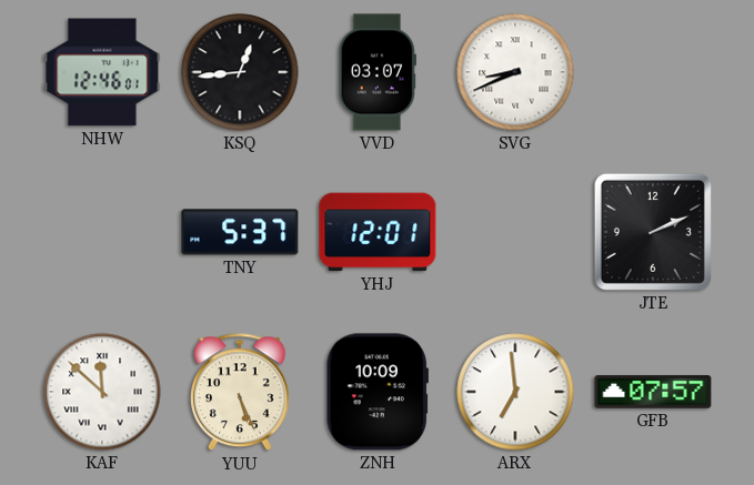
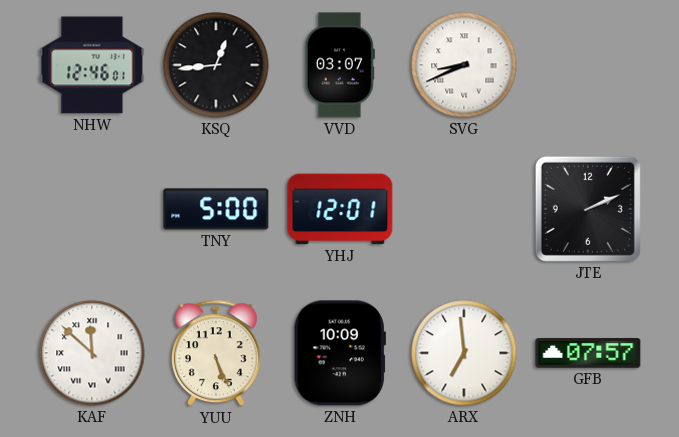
TNY: 5:37 -> 5:00 (216, 209)
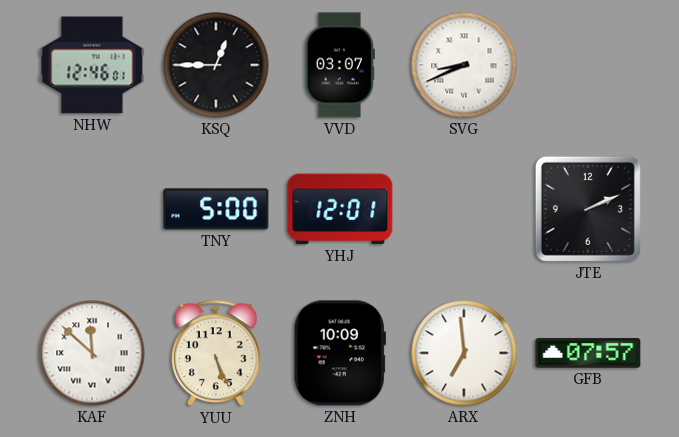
KSQ: 12:44 -> 12:45 (216, 65)
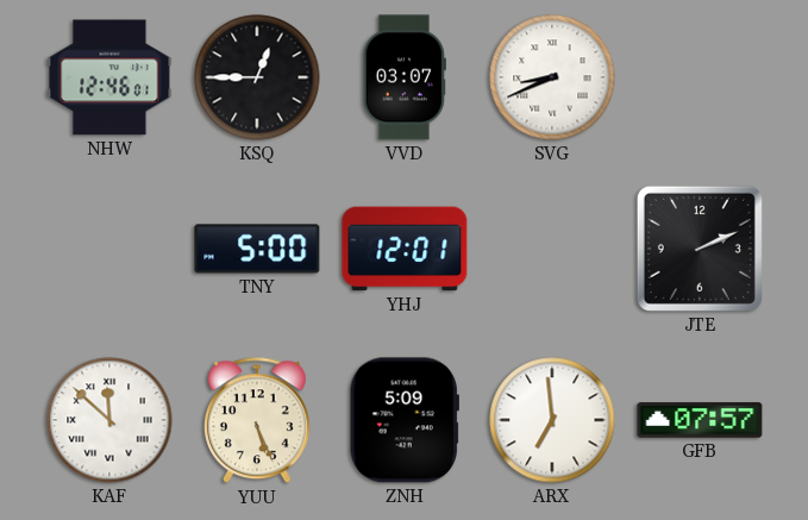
ZNH: 10:09 -> 5:09 (405, 420)
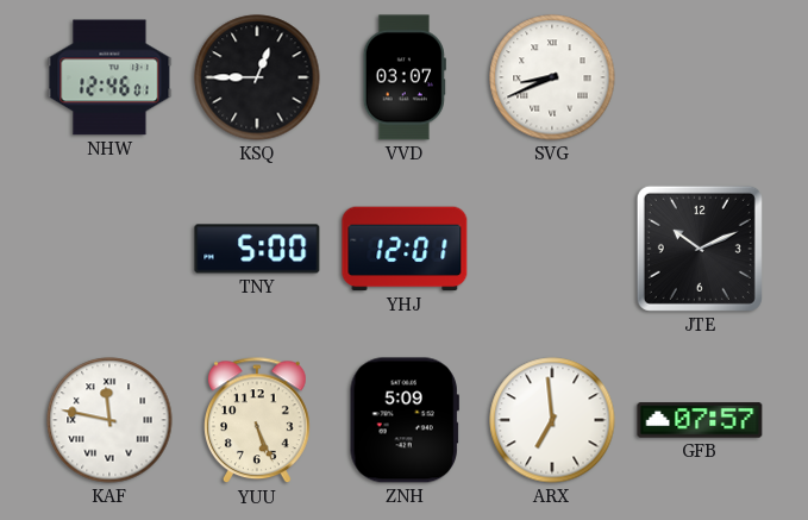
JTE: 2:11 -> 10:11 (700, 249)
KAF: 11:52 -> 11:47 (109, 420)
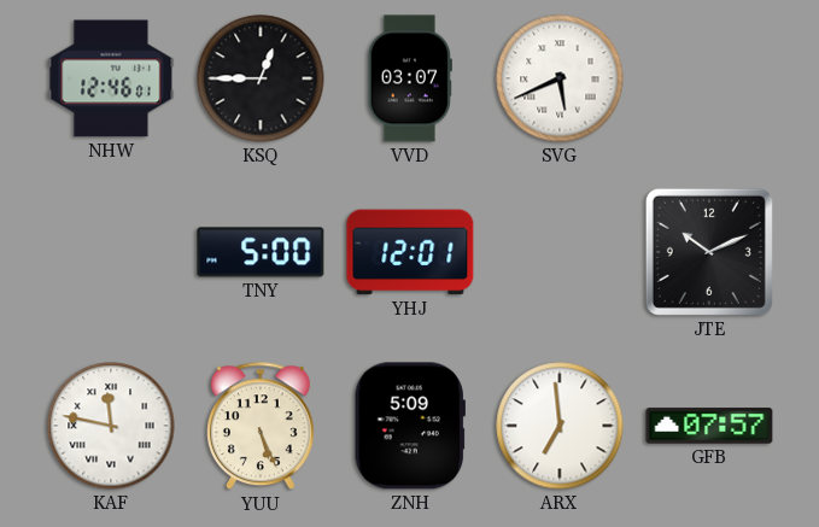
SVG: 8:41 -> 5:41 (560, 78)
